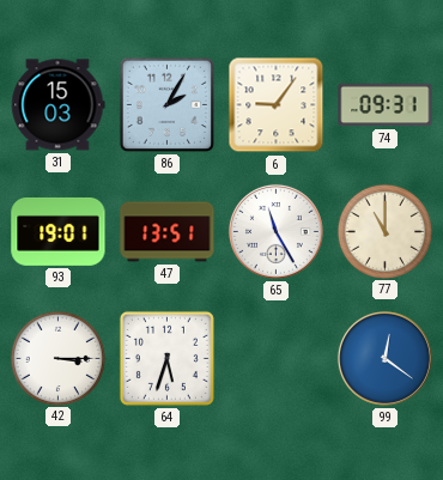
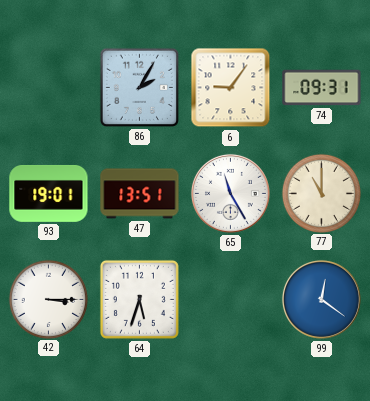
31: 15:03 -> none (59, 105)
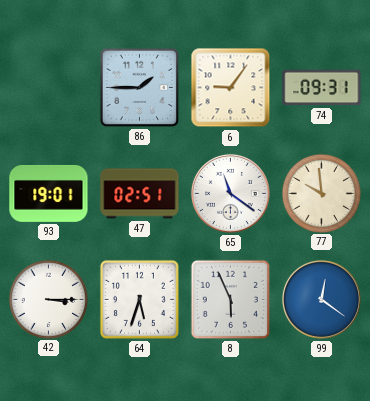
86: 2:05 -> 1:45 (139, 87)
47: 13:51 -> 02:51 (140, 194)
65: 11:25 -> 11:21 (230, 193)
77: 11:00 -> 9:59 (321, 193)
8: none -> 5:56 (230, 299)
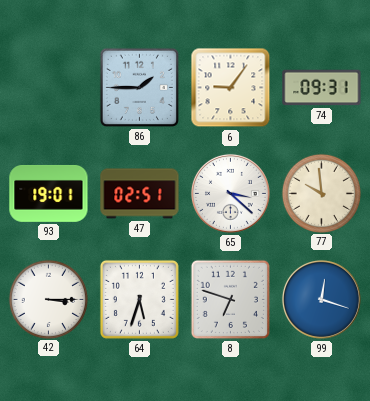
65: 11:21 -> 3:22 (230, 193)
8: 5:56 -> 6:48 (230, 299)
99: 12:21 -> 12:18 (321, 299)
